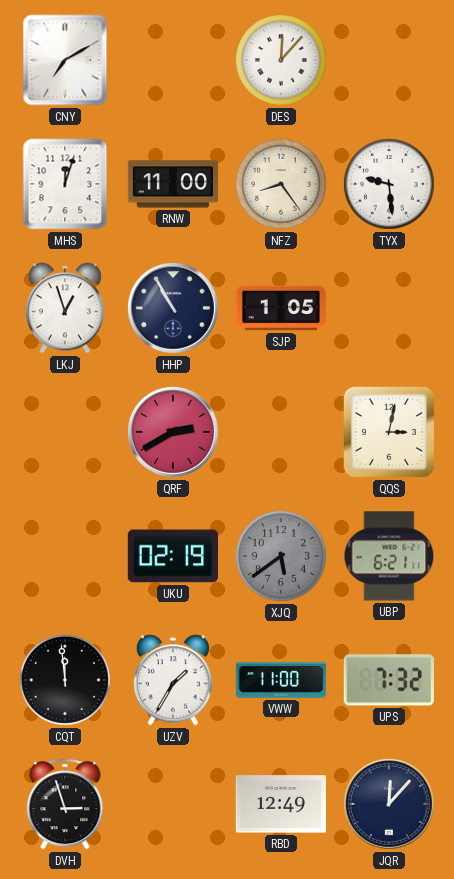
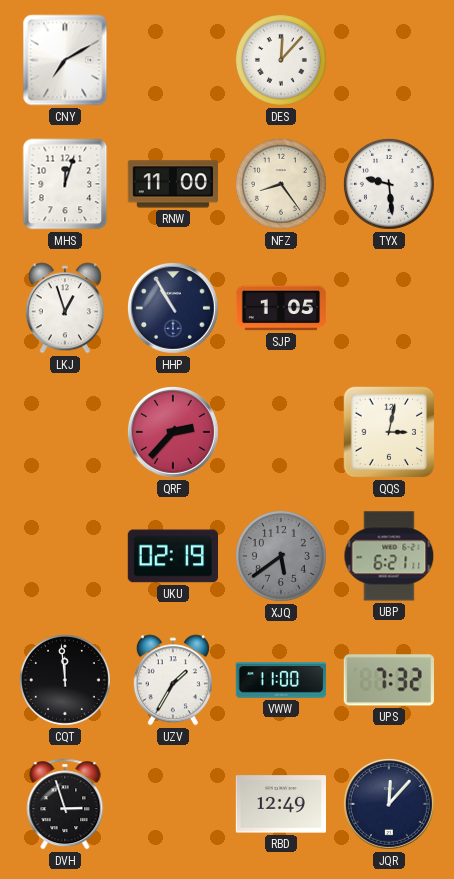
QRF: 2:40 -> 2:37 (173, 432)
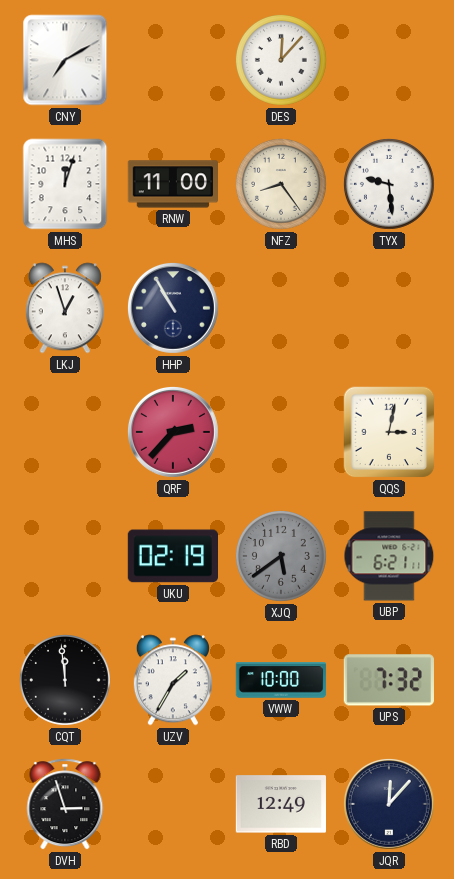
SJP: 1:05 -> none (281, 308)
VWW: 11:00 -> 10:00 (281, 680)
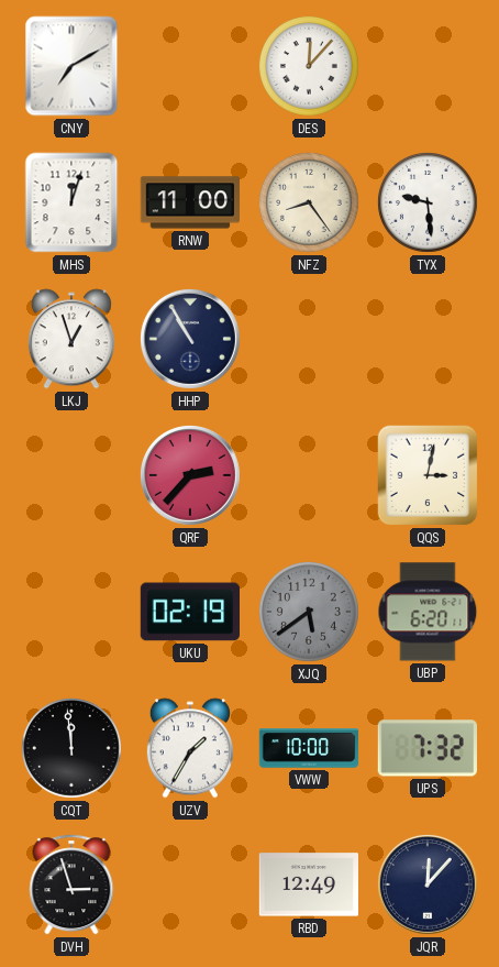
UBP: 6:21 -> 6:20 (428, 612)
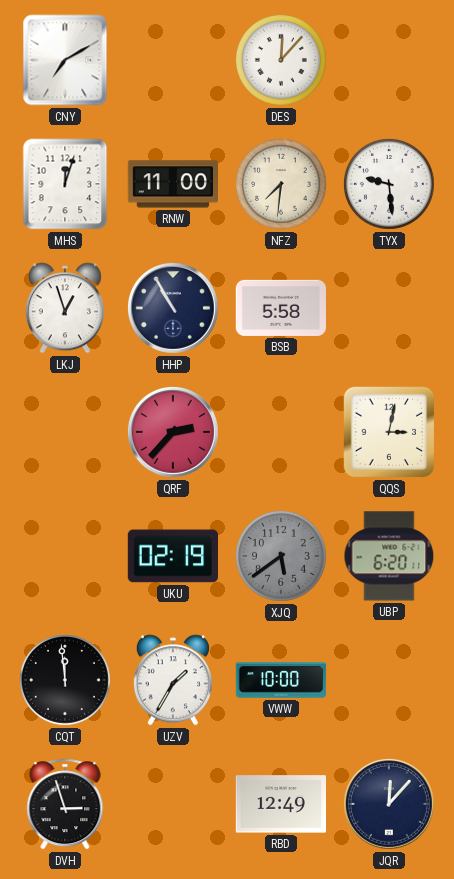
NFZ: 8:24 -> 7:31 (281, 184)
BSB: none -> 5:58 (280, 308)
UPS: 7:32 -> none (428, 748)
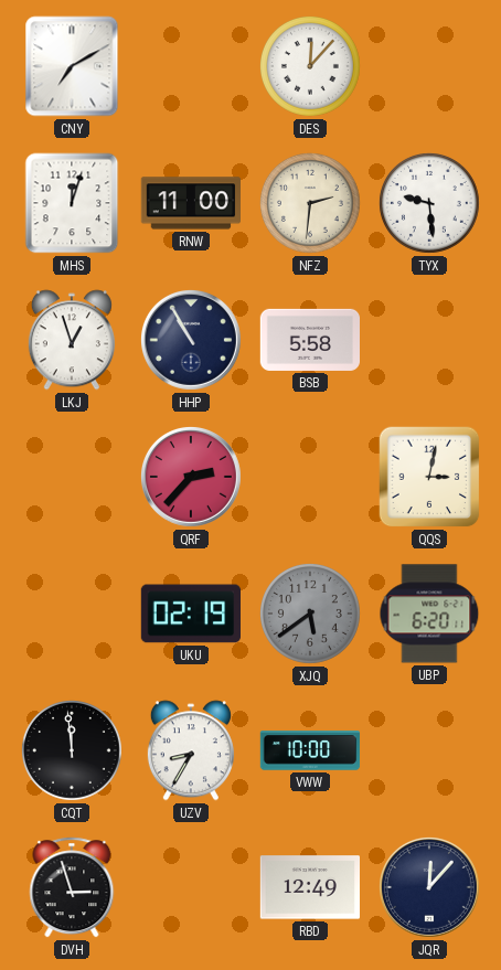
NFZ: 7:31 -> 2:31 (310, 203)
UZV: 1:35 -> 8:35 (191, 750)
